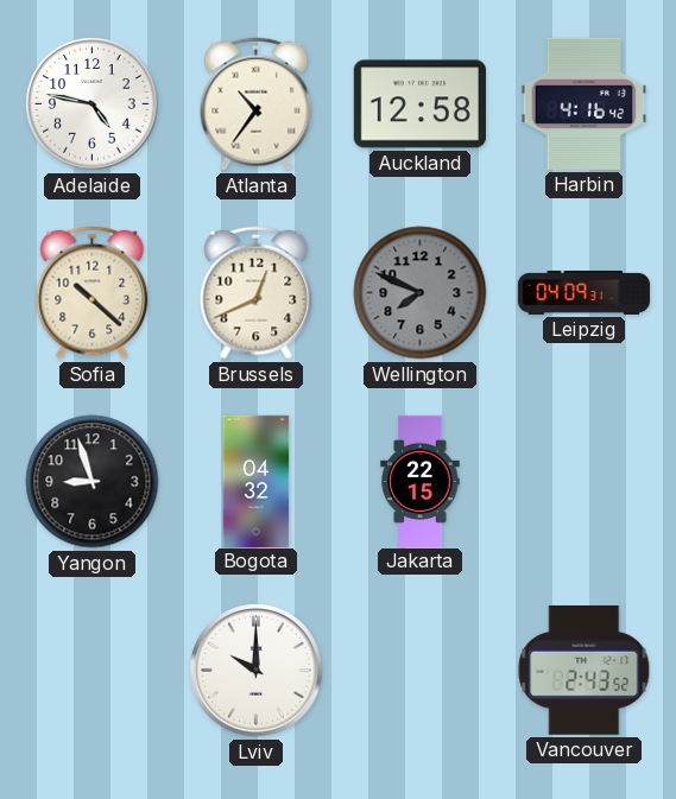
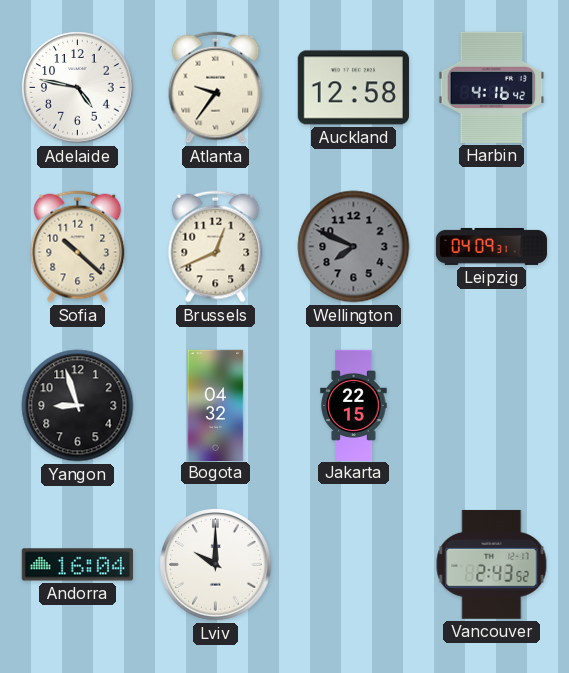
Atlanta: 10:36 -> 9:36 (216, 88)
Andorra: none -> 16:04 (77, 565)
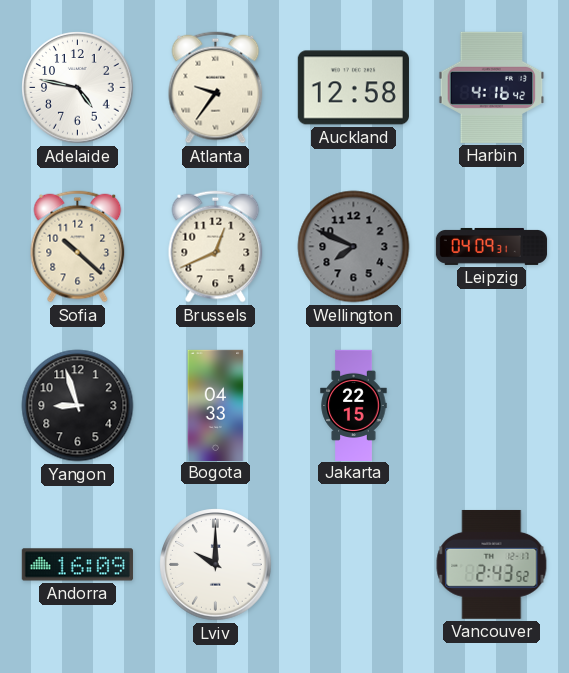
Bogota: 04:32 -> 04:33 (216, 405)
Andorra: 16:04 -> 16:09 (77, 565)
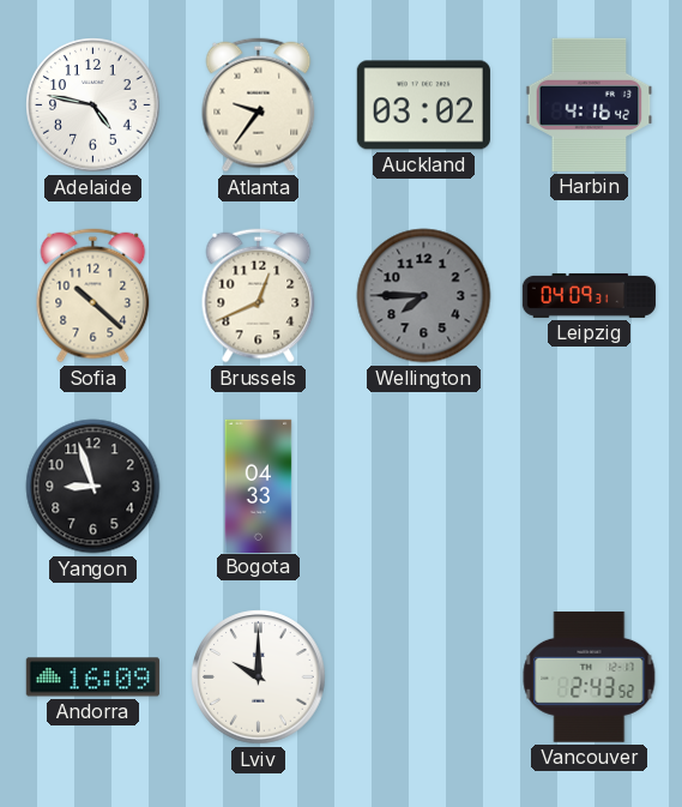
Auckland: 12:58 -> 03:02 (423, 106)
Wellington: 7:49 -> 7:45 (424, 296)
Jakarta: 22:15 -> none (354, 405)
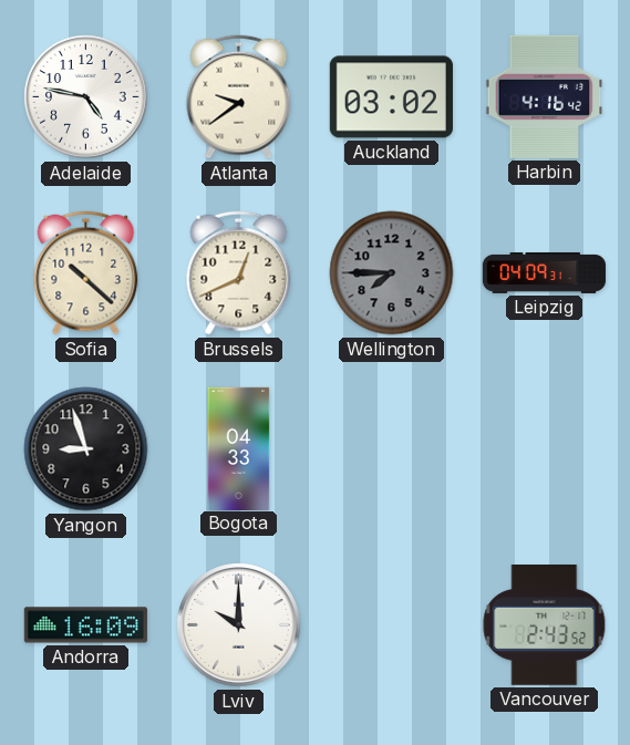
Atlanta: 9:36 -> 9:39 (239, 97)
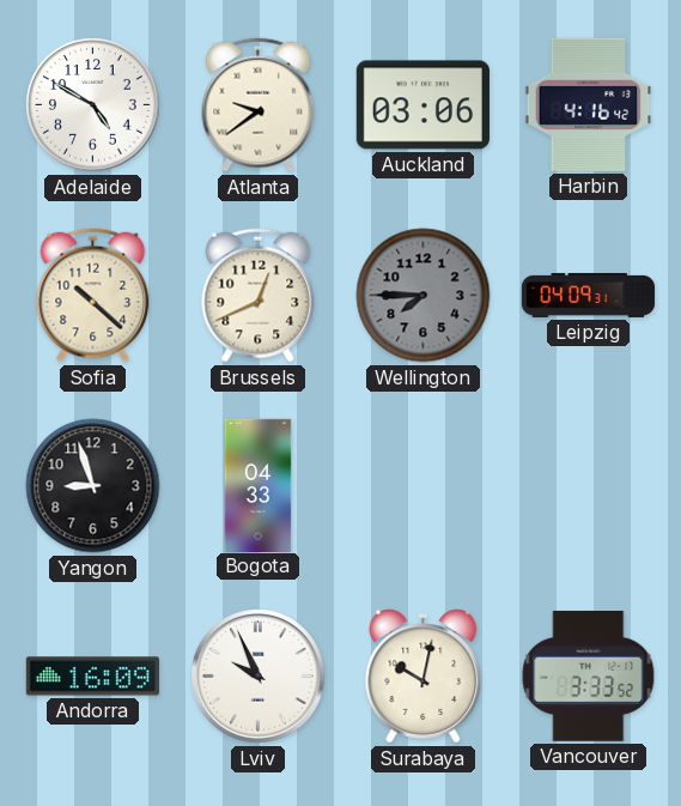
Adelaide: 4:47 -> 4:50 (93, 105)
Auckland: 03:02 -> 03:06 (422, 105)
Lviv: 10:00 -> 9:56 (259, 677)
Surabaya: none -> 10:02 (424, 677)
Vancouver: 2:43 -> 3:33 (589, 675)
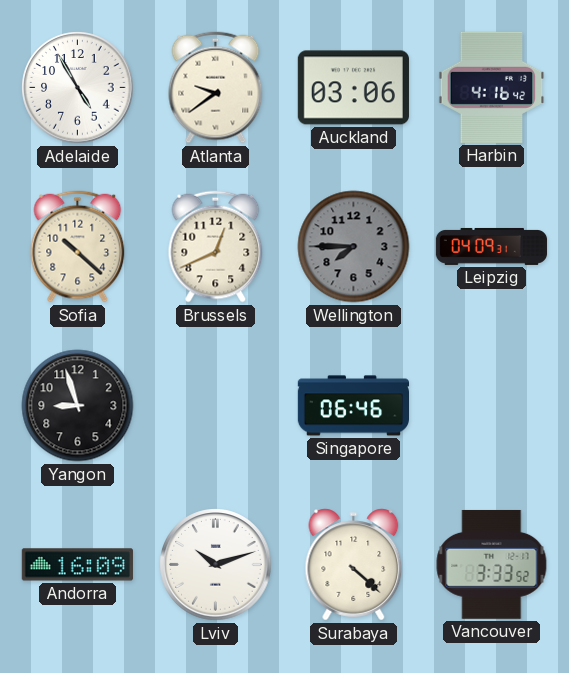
Adelaide: 4:50 -> 4:55 (78, 88)
Bogota: 04:33 -> none (259, 485)
Singapore: none -> 06:46 (353, 406)
Lviv: 9:56 -> 10:12 (216, 565)
Surabaya: 10:02 -> 4:22 (354, 565)
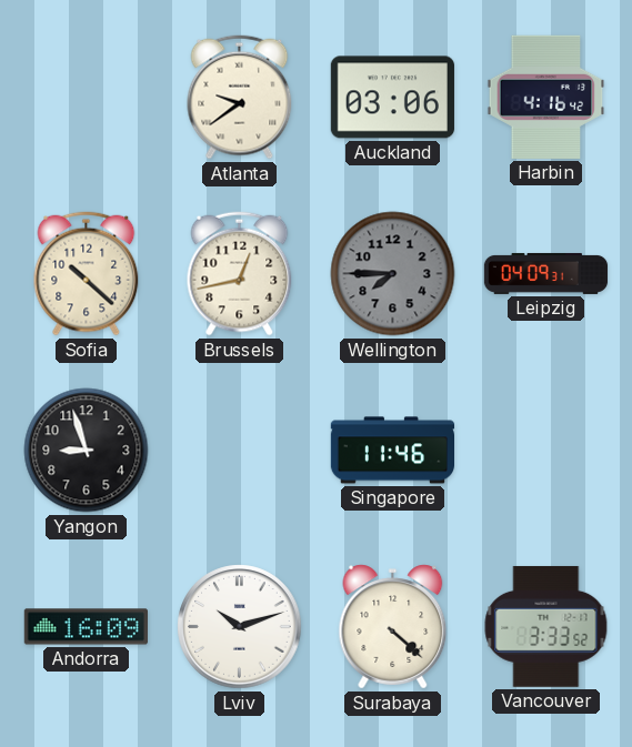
Adelaide: 4:55 -> none (78, 88)
Brussels: 12:41 -> 12:43 (240, 274)
Singapore: 06:46 -> 11:46 (392, 451)
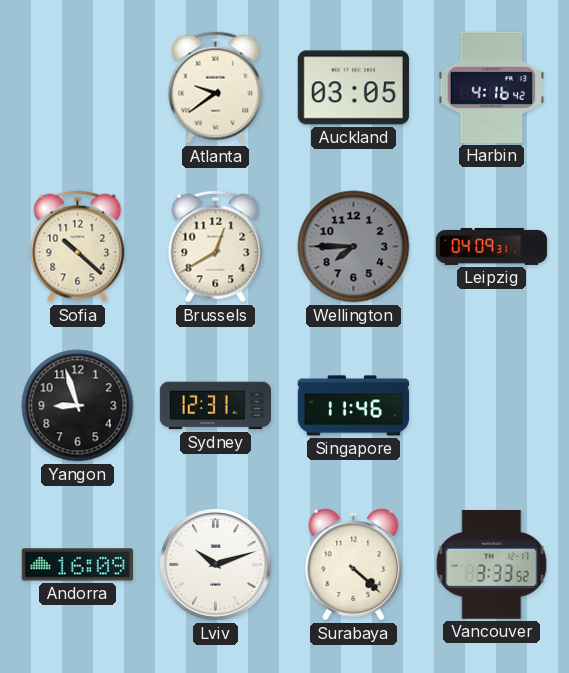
Auckland: 03:06 -> 03:05 (353, 88)
Brussels: 12:43 -> 12:40 (216, 247)
Sydney: none -> 12:31 (215, 406)
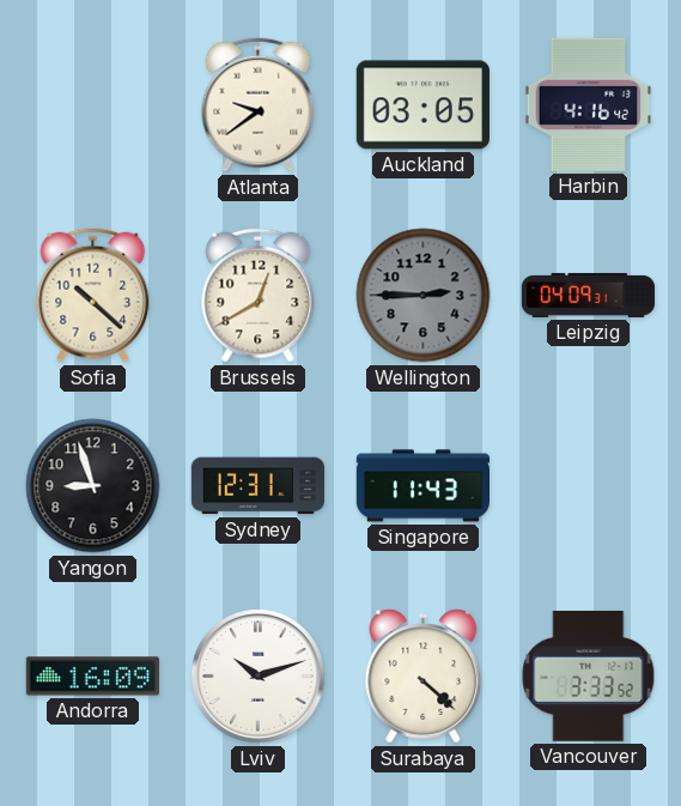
Wellington: 7:45 -> 2:45 (424, 296)
Singapore: 11:46 -> 11:43 (422, 486)
